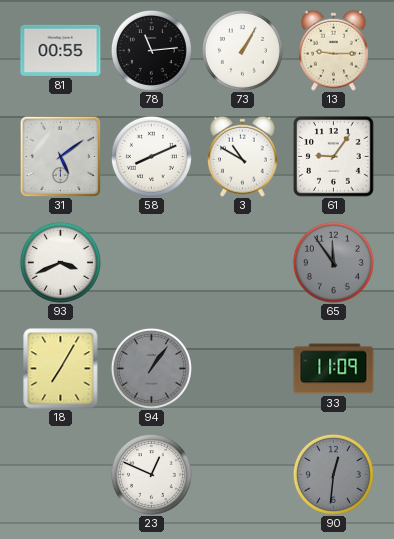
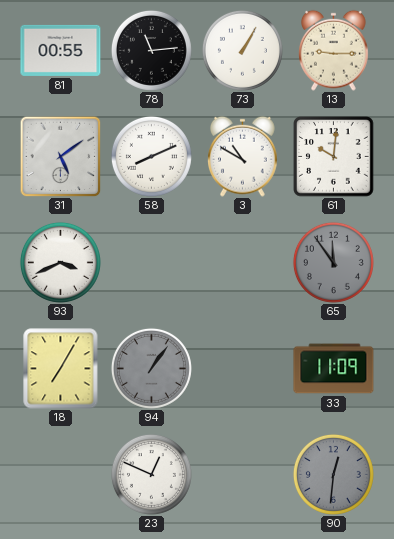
61: 9:06 -> 10:01 (334, 157)
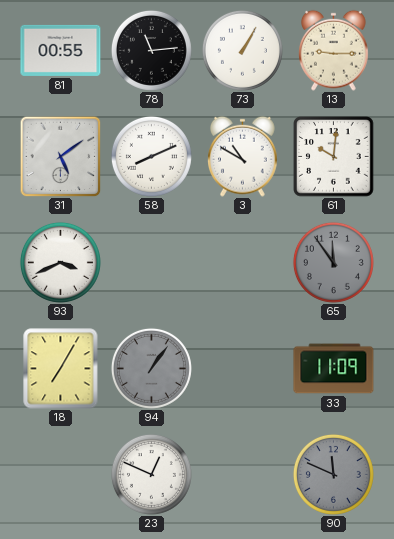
90: 12:31 -> 11:49 (333, 474)
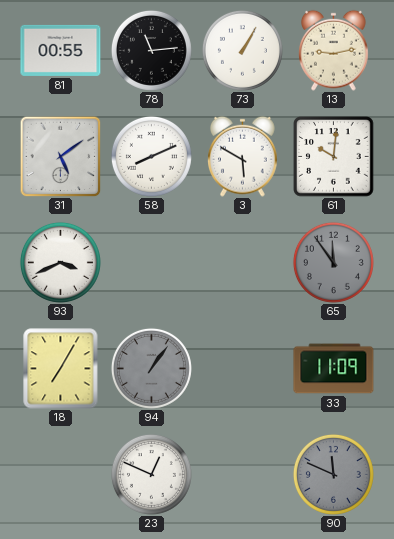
13: 9:15 -> 9:13 (334, 50)
3: 10:50 -> 5:50 (243, 156)
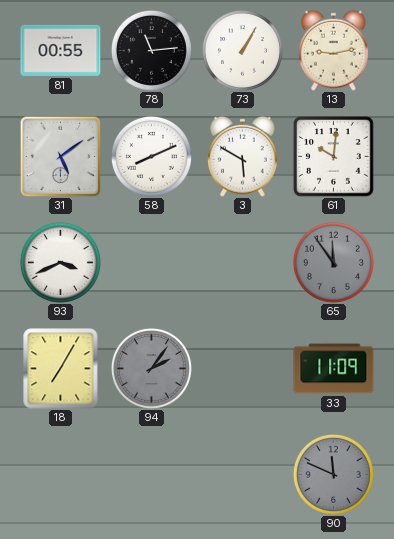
94: 1:06 -> 2:06 (151, 368)
23: 12:49 -> none (151, 474)
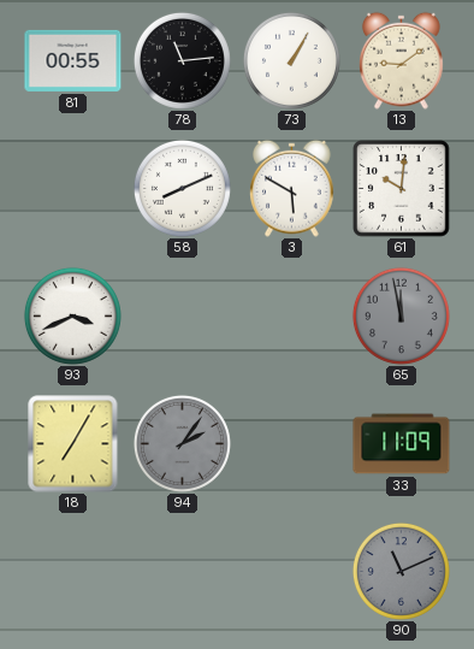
13: 9:13 -> 9:09 (402, 60)
31: 5:09 -> none (60, 156)
65: 11:54 -> 11:58 (401, 315)
90: 11:49 -> 11:11 (401, 571)
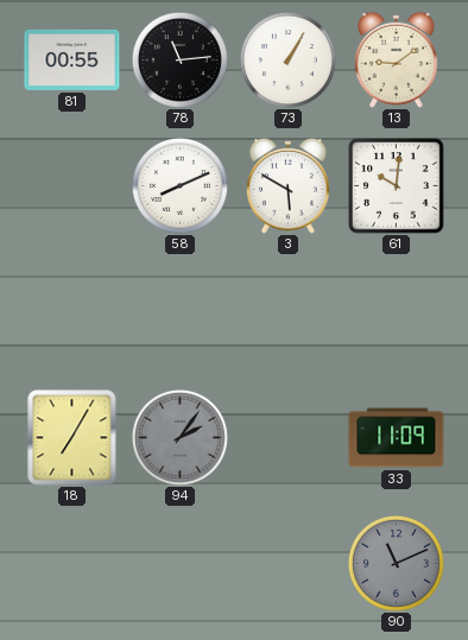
93: 3:41 -> none (72, 315)
65: 11:58 -> none (401, 315)
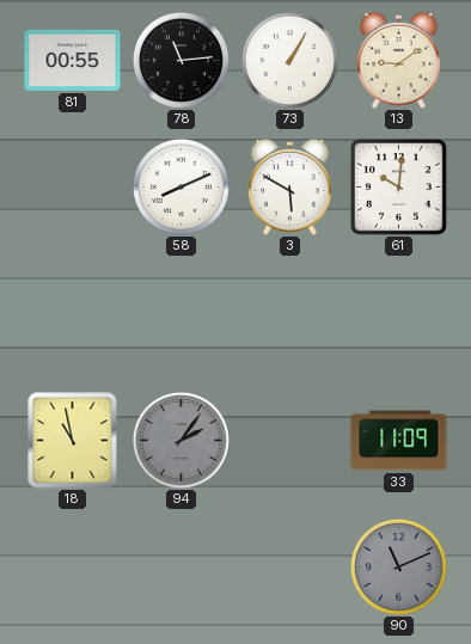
18: 7:05 -> 10:58 (73, 441)
